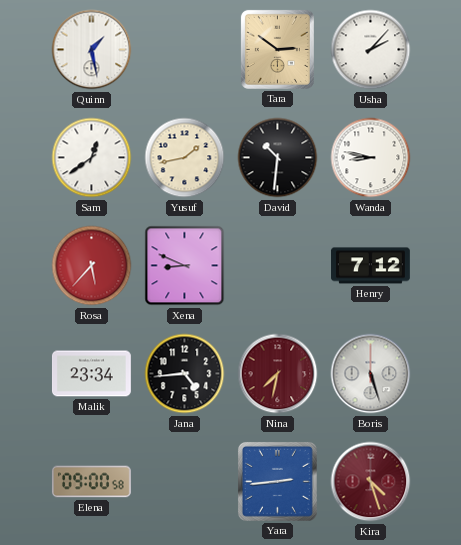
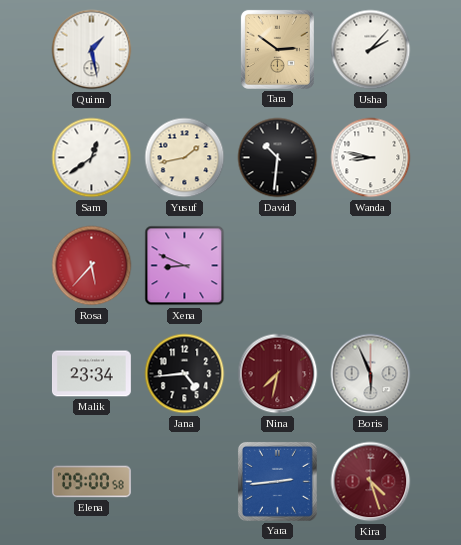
Henry: 7:12 -> none (371, 266)
Boris: 5:27 -> 5:56 (371, 374)
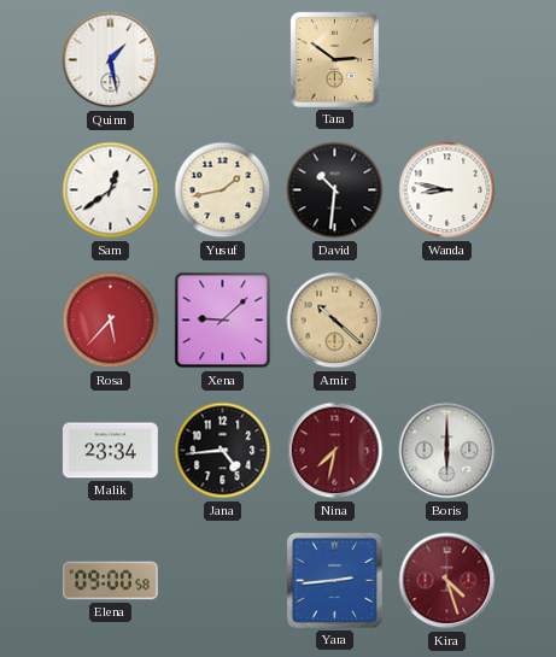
Usha: 2:07 -> none (371, 50)
Xena: 8:49 -> 9:08 (223, 321)
Amir: none -> 10:22 (335, 321)
Boris: 5:56 -> 6:00 (447, 451)
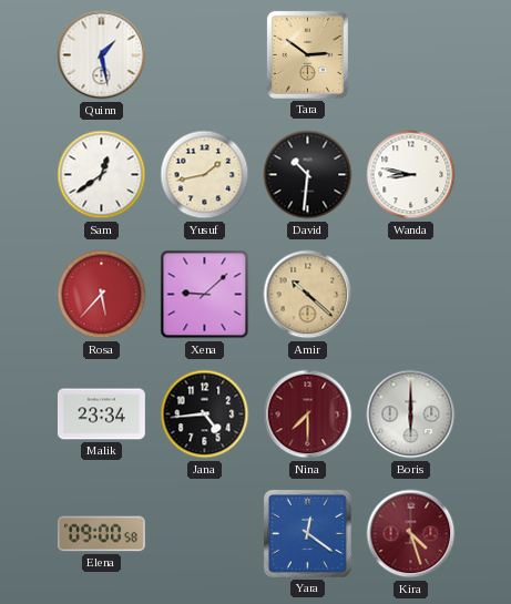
Nina: 7:32 -> 7:30 (308, 414)
Yara: 2:44 -> 12:21 (307, 533)
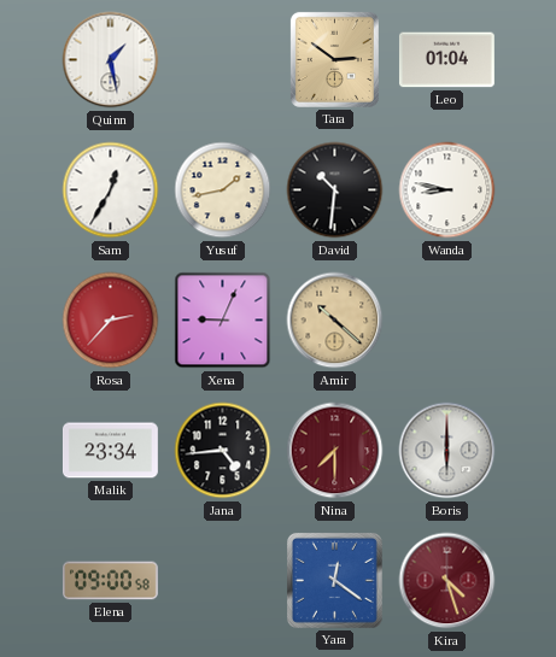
Leo: none -> 01:04 (446, 60)
Sam: 12:39 -> 12:35 (111, 190)
Rosa: 5:37 -> 2:37 (111, 321)
Xena: 9:08 -> 9:04 (223, 321)
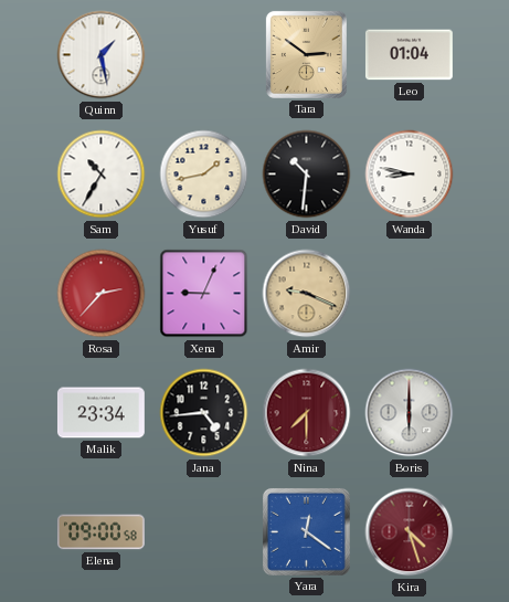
Sam: 12:35 -> 10:35 (102, 175)
Amir: 10:22 -> 9:19 (307, 294)
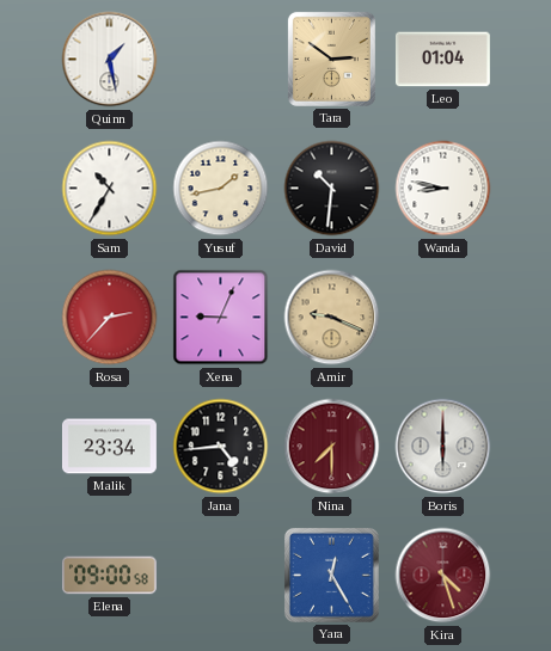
Yara: 12:21 -> 12:25 (331, 575)
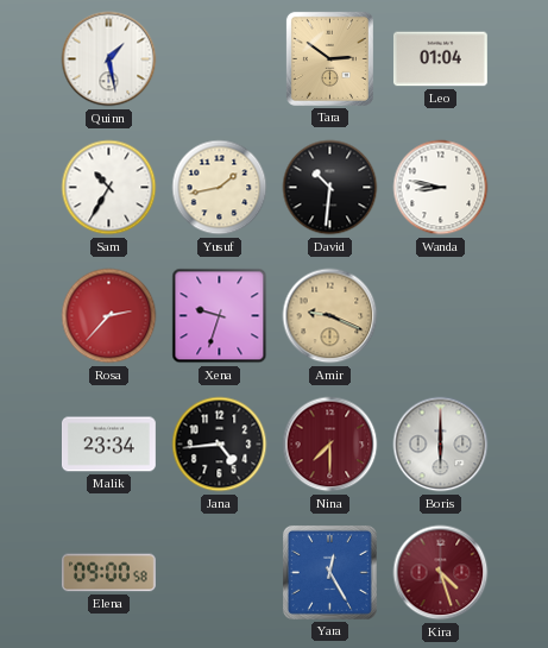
Xena: 9:04 -> 9:33 (220, 316)
